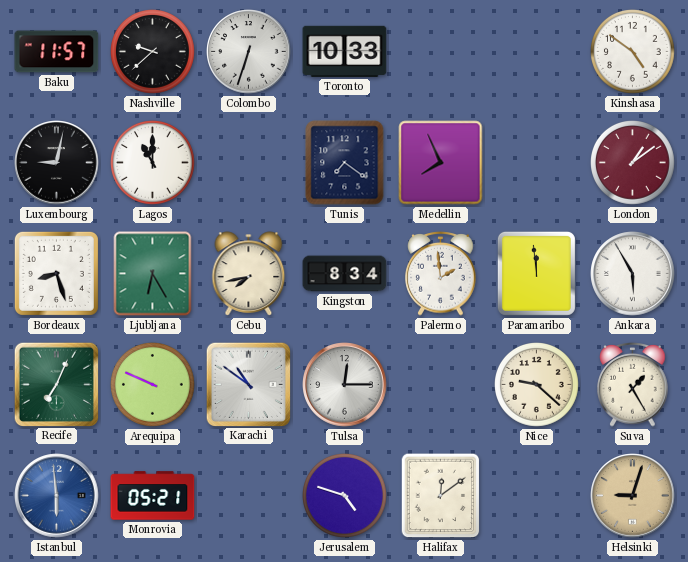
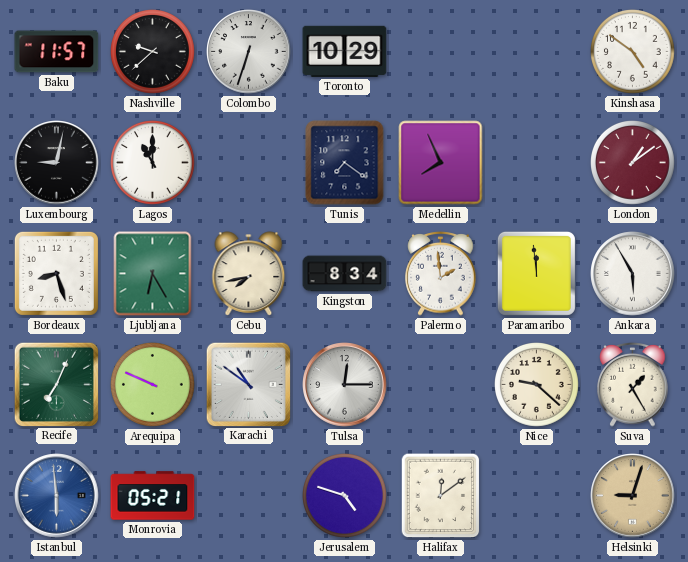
Toronto: 10:33 -> 10:29 (345, 51)
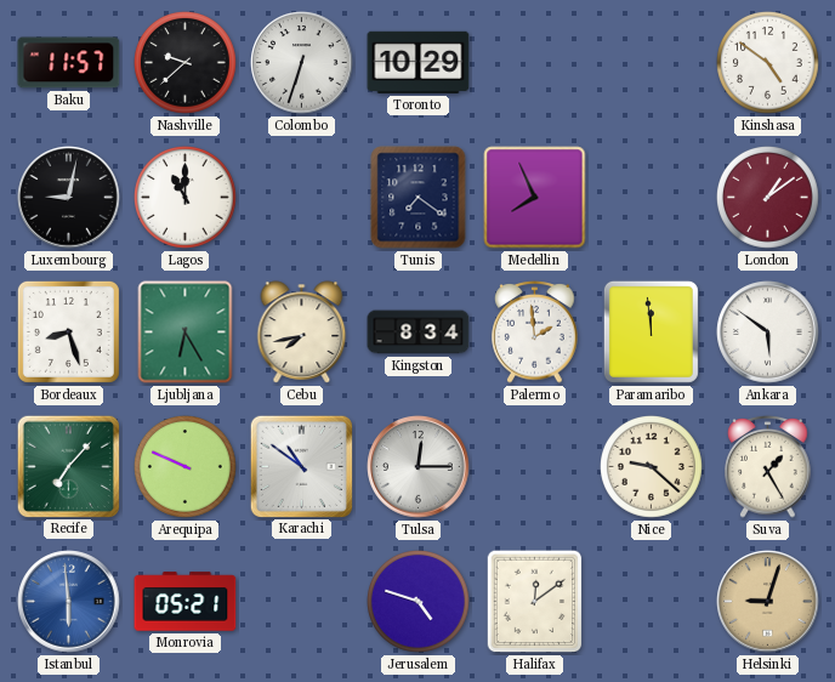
Ankara: 5:55 -> 5:51 (768, 333)
Recife: 7:04 -> 7:07 (68, 466)
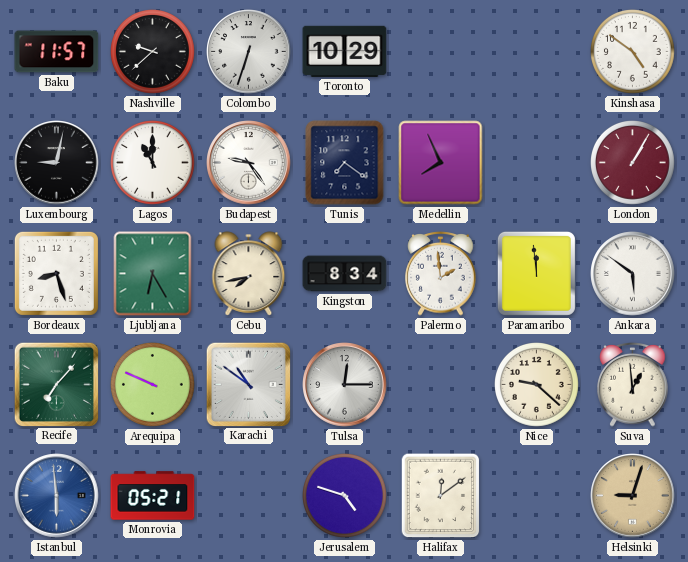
Budapest: none -> 9:24 (249, 163)
London: 1:09 -> 1:05 (633, 163)
Suva: 1:25 -> 12:59 (633, 385)
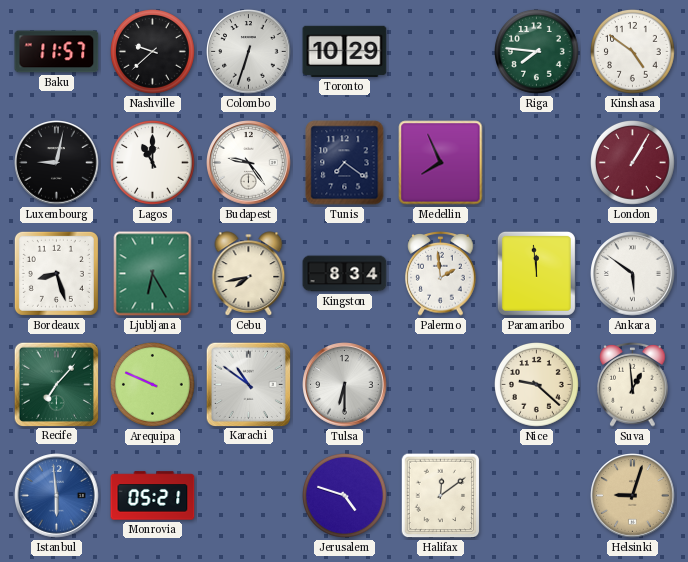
Riga: none -> 7:46 (537, 52)
Tulsa: 12:15 -> 6:30 (345, 385)
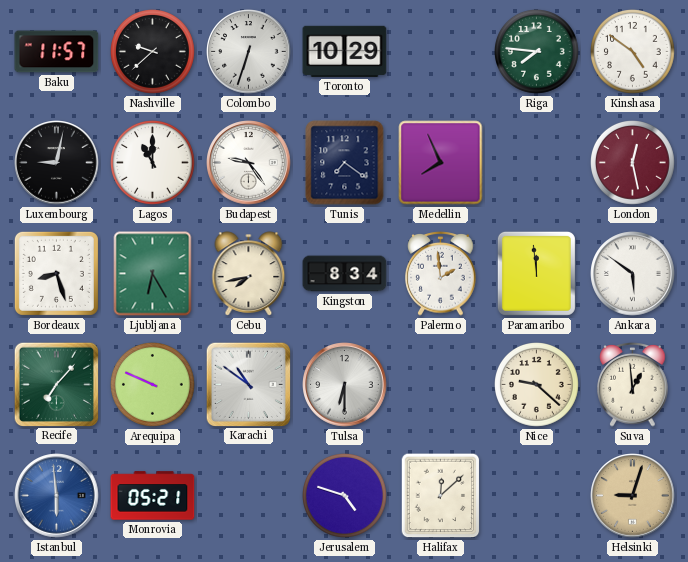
London: 1:05 -> 12:28 (633, 163)
Halifax: 12:09 -> 12:08 (441, 496)
